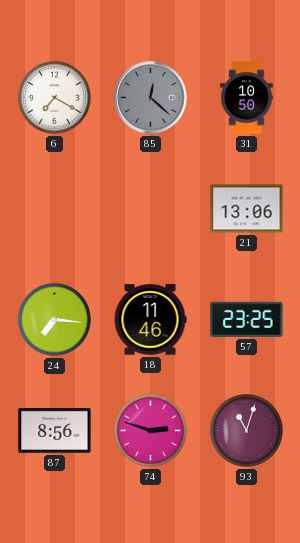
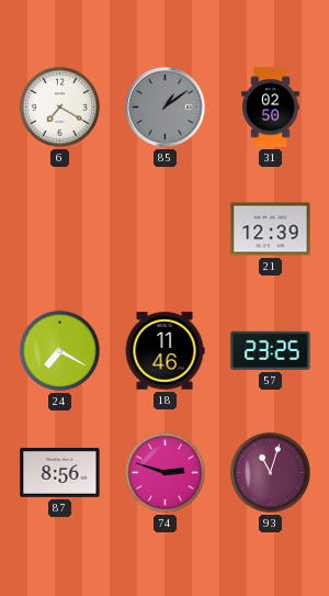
85: 12:22 -> 1:09 (166, 108)
31: 10:50 -> 02:50 (271, 108)
21: 13:06 -> 12:39 (271, 229)
24: 7:16 -> 7:20 (59, 350)
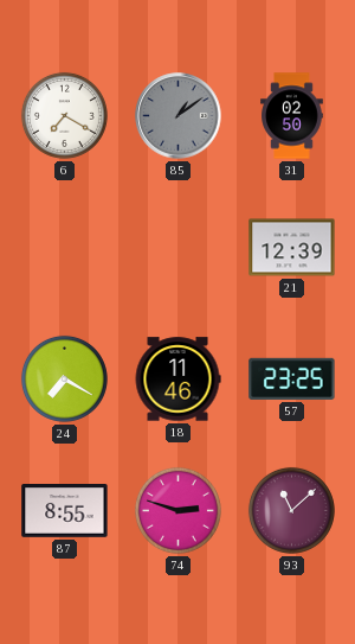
87: 8:56 -> 8:55 (65, 511)
93: 11:03 -> 11:08 (291, 510)
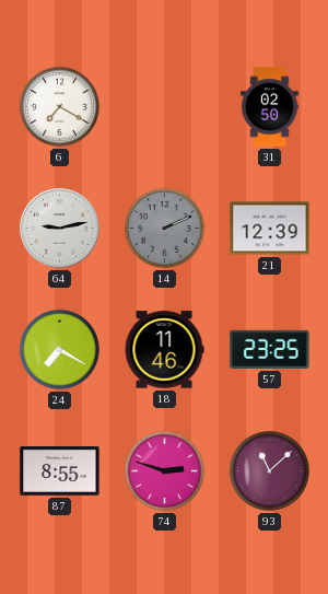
85: 1:09 -> none (179, 116)
64: none -> 9:13 (60, 229)
14: none -> 2:11 (164, 228)
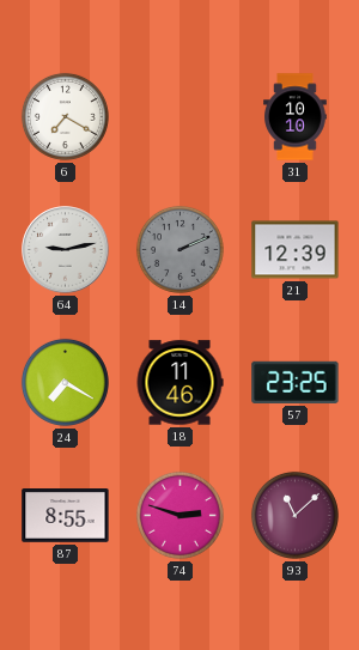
31: 02:50 -> 10:10 (296, 117)
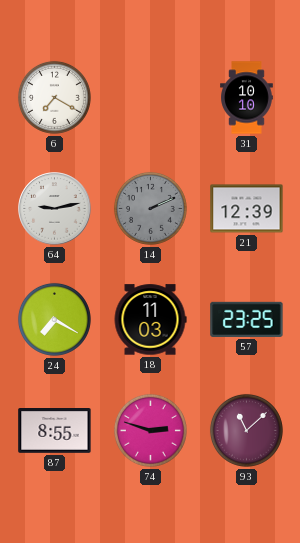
18: 11:46 -> 11:03 (150, 320)
